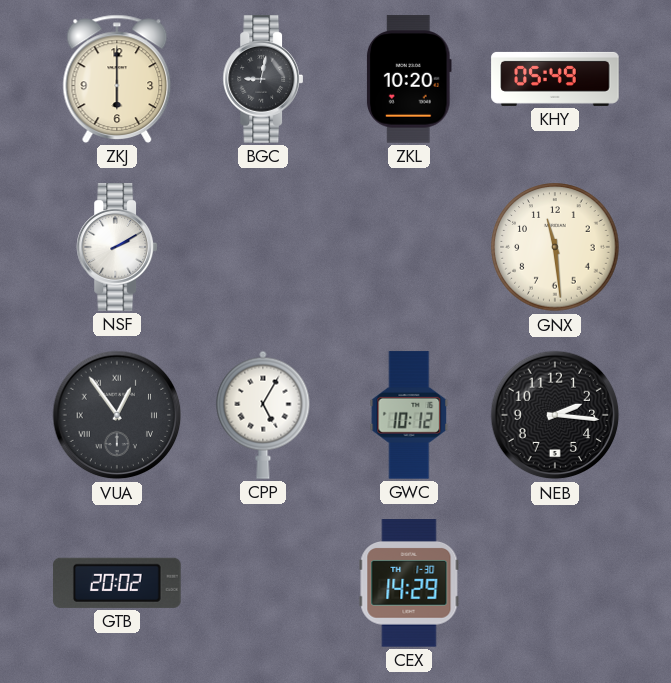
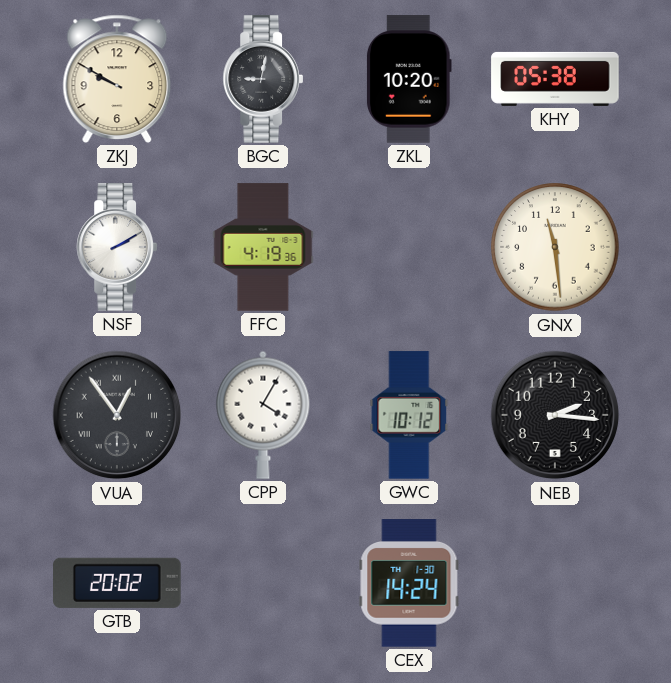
ZKJ: 6:00 -> 9:50 (117, 79)
KHY: 05:49 -> 05:38 (555, 79)
FFC: none -> 4:19 (263, 247)
CPP: 5:05 -> 4:05 (263, 415)
CEX: 14:29 -> 14:24 (409, 583)
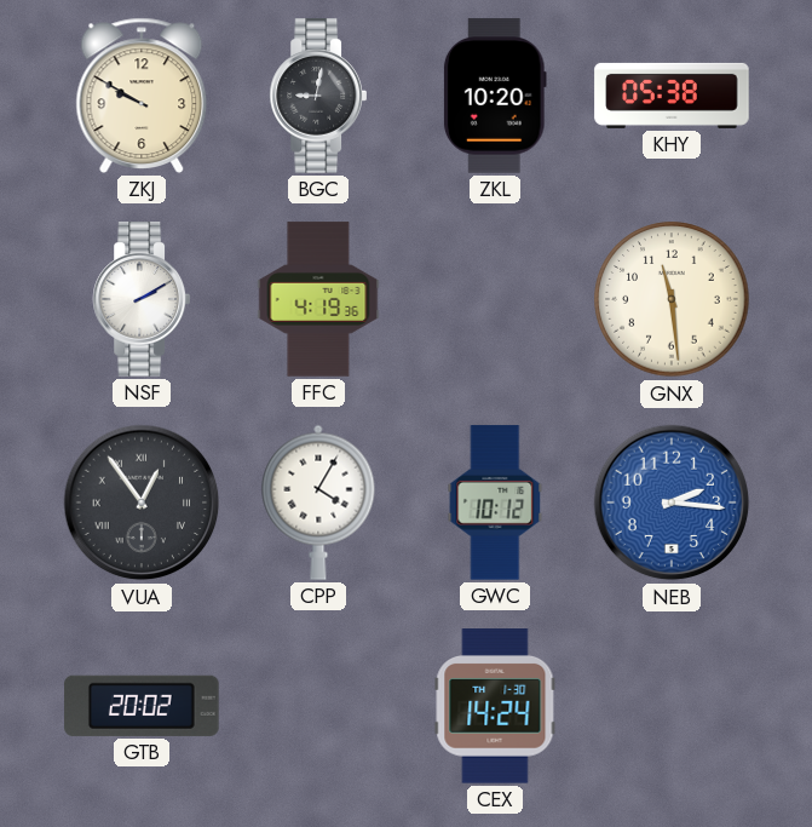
NEB dial: black -> blue (672, 502)
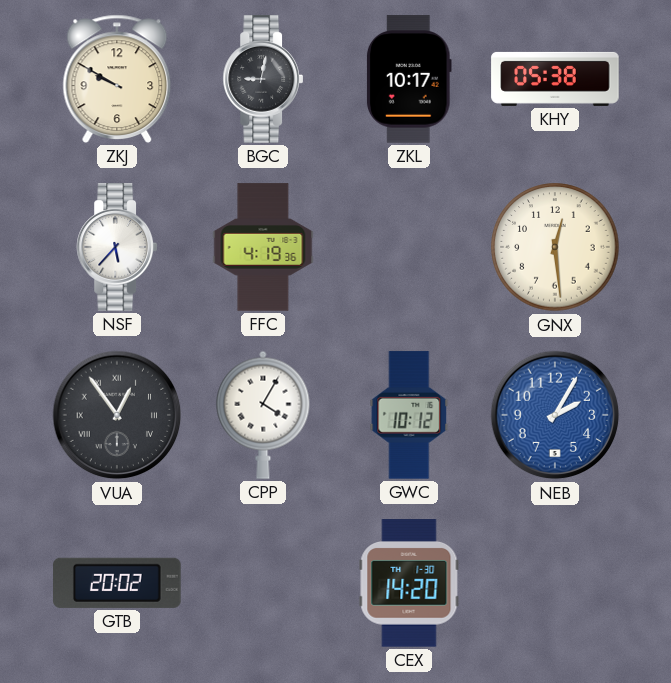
ZKL: 10:20 -> 10:17 (409, 79)
NSF: 2:10 -> 5:37 (116, 247)
GNX: 11:29 -> 12:29 (555, 247)
NEB: 2:16 -> 2:05 (555, 415)
CEX: 14:24 -> 14:20 (409, 583)
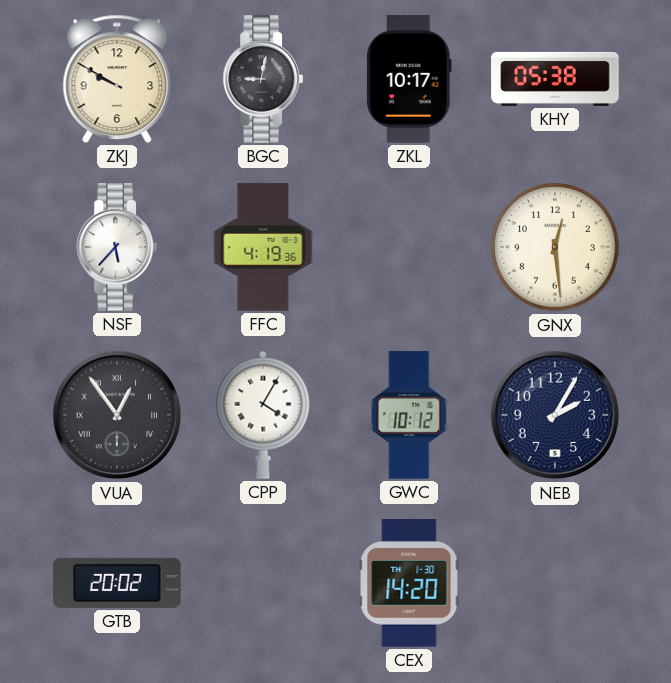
NEB dial: blue -> navy (555, 415)
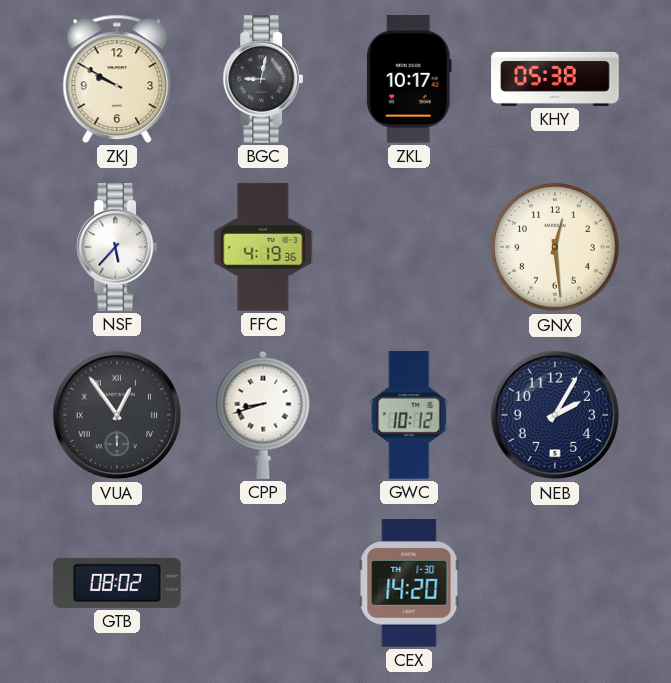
CPP: 4:05 -> 8:42 (263, 415)
GTB: 20:02 -> 08:02 (117, 583)
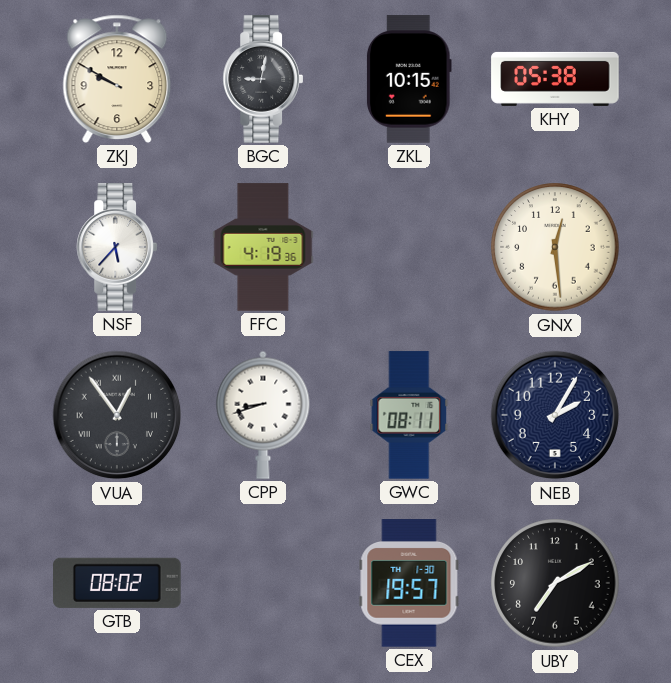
ZKL: 10:17 -> 10:15 (409, 79)
GWC: 10:12 -> 08:11 (409, 415)
CEX: 14:20 -> 19:57 (409, 583)
UBY: none -> 7:10 (555, 583)
